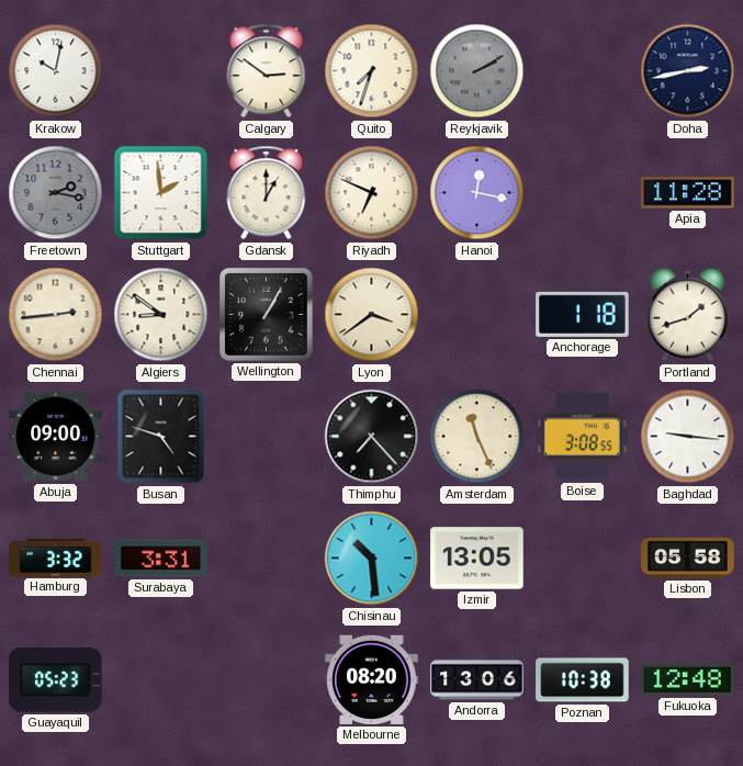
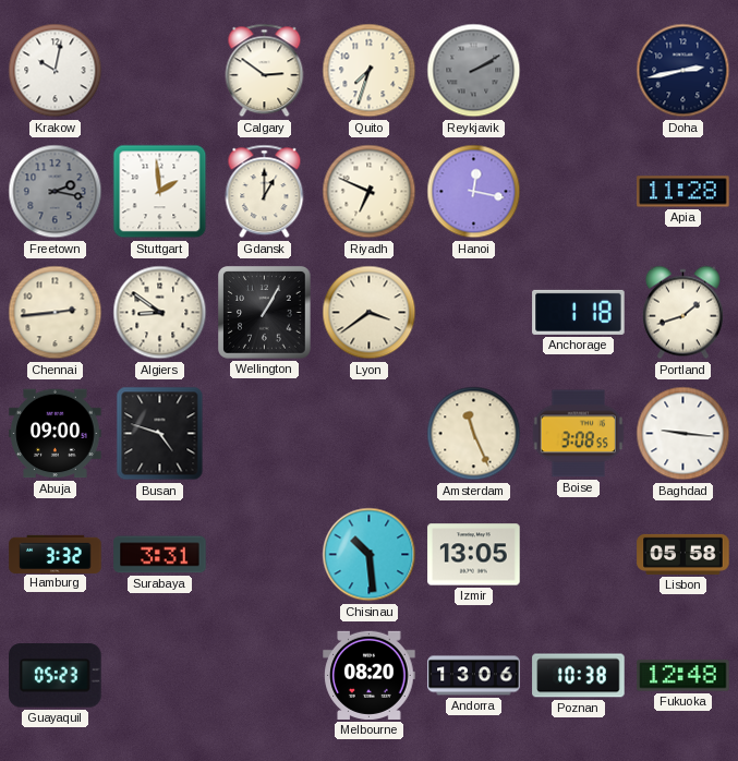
Thimphu: 7:23 -> none (372, 437)
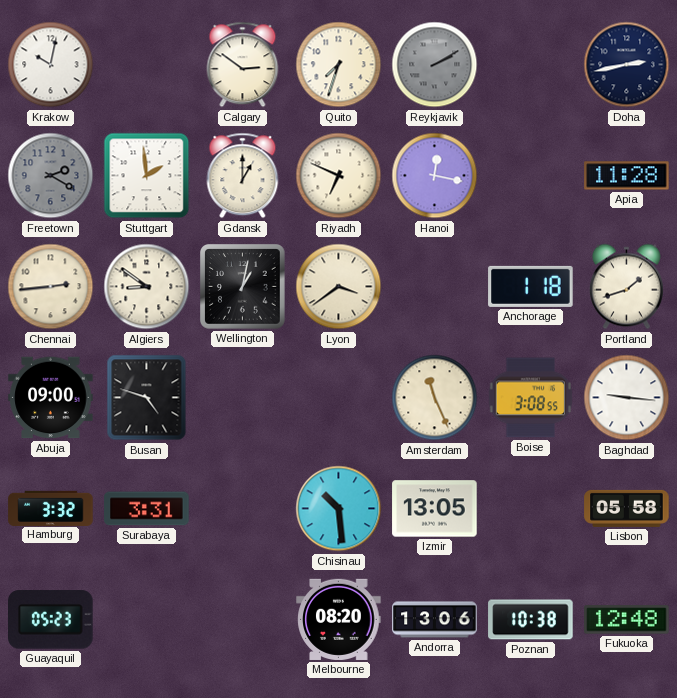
Freetown: 2:17 -> 2:20 (51, 176)
Wellington: 1:05 -> 1:02 (243, 287)
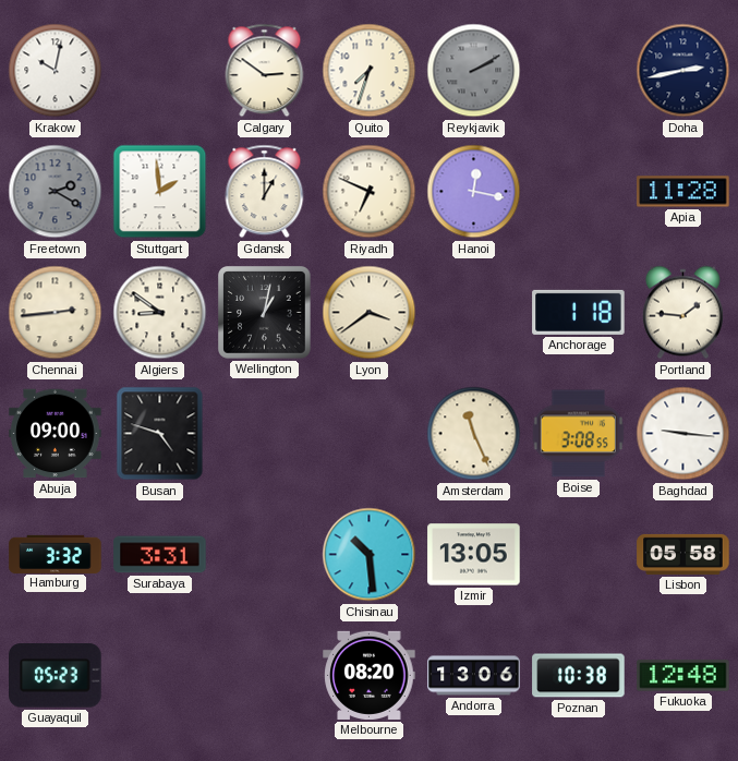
Portland: 1:42 -> 1:46 (682, 313)
